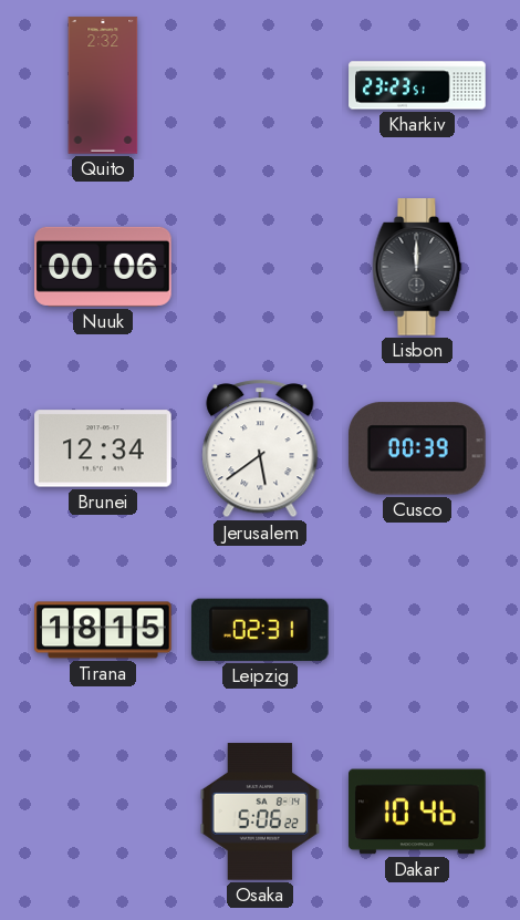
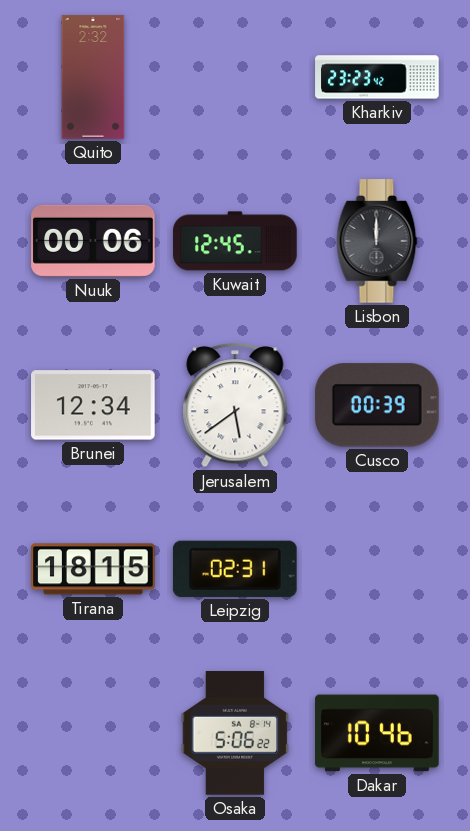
Kharkiv: 23:23:51 -> 23:23:42 (377, 77)
Kuwait: none -> 12:45 (235, 241)
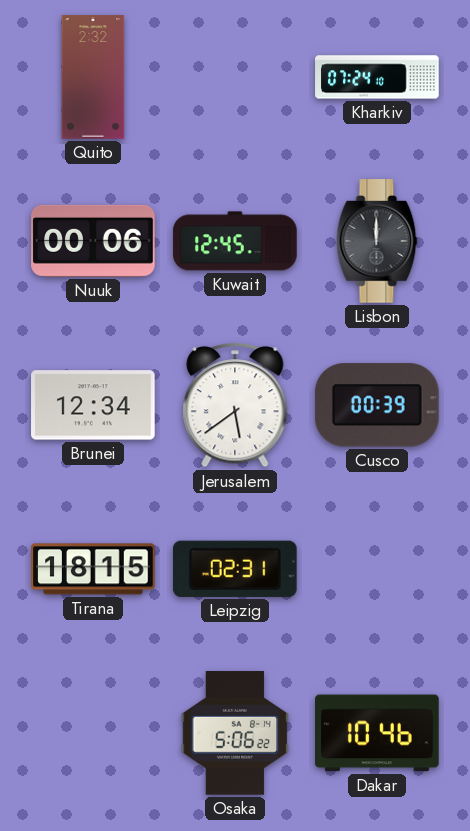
Kharkiv: 23:23 -> 07:24 (377, 77)
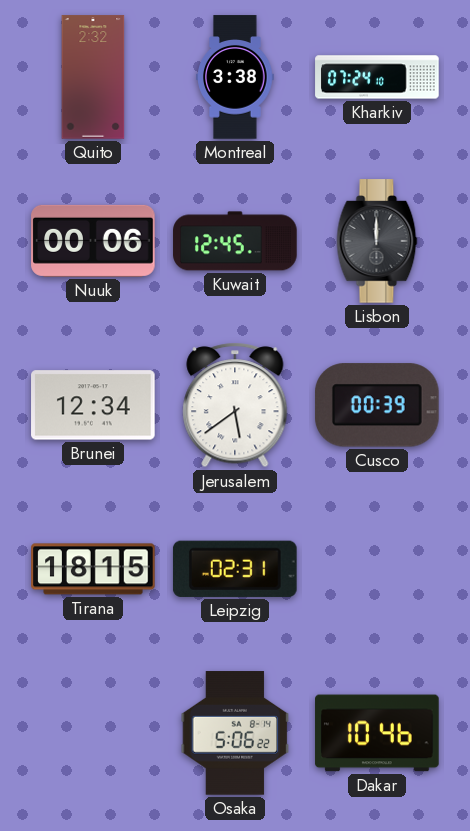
Montreal: none -> 3:38 (235, 77)
